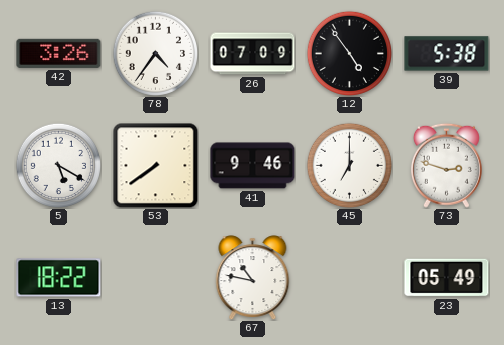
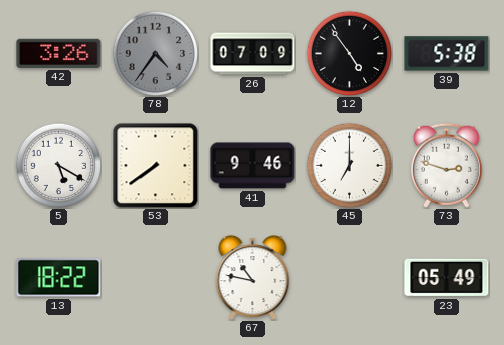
78 dial: white -> grey (155, 53)
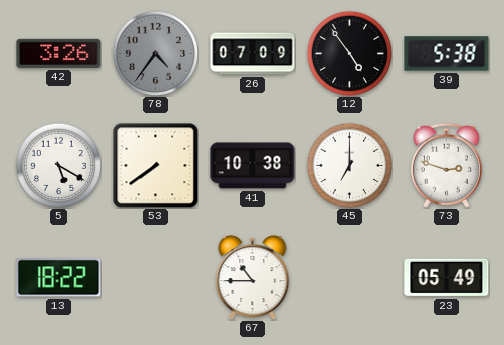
41: 9:46 -> 10:38 (253, 166)
67: 10:47 -> 10:45 (253, 278)
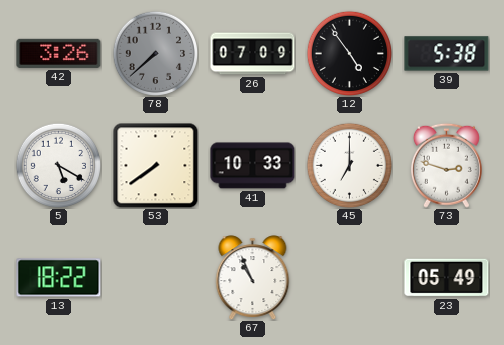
78: 4:36 -> 7:38 (155, 53)
41: 10:38 -> 10:33 (253, 166)
67: 10:45 -> 10:56 (253, 278)
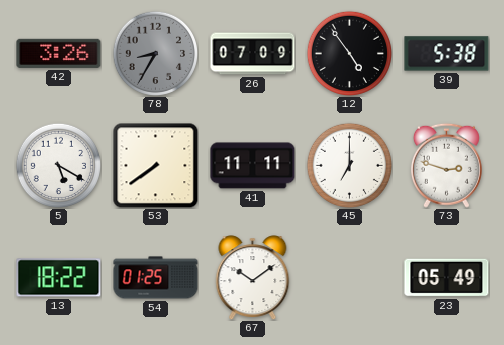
78: 7:38 -> 8:35 (155, 53)
41: 10:33 -> 11:11 (253, 166)
54: none -> 01:25 (156, 278)
67: 10:56 -> 10:09 (253, 278)
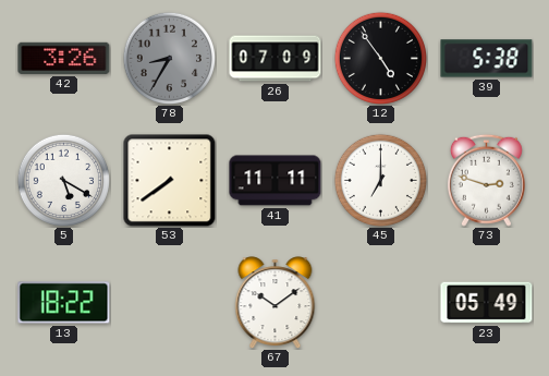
54: 01:25 -> none (156, 278)
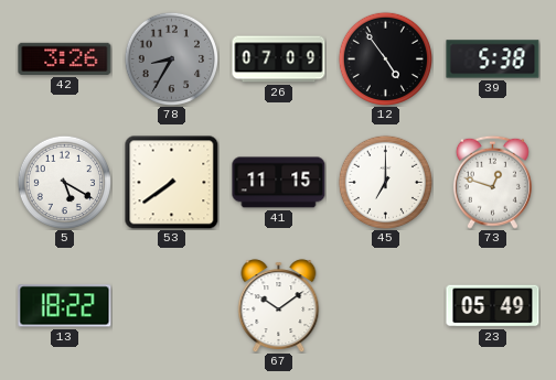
41: 11:11 -> 11:15 (279, 183)
73: 2:48 -> 12:48 (492, 182)
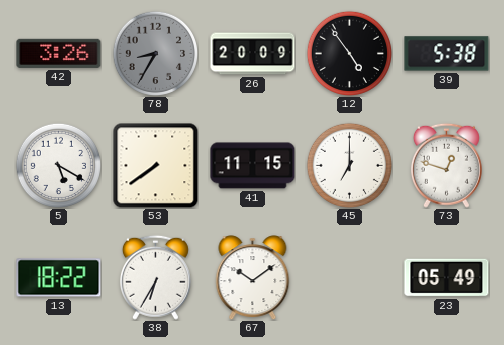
26: 07:09 -> 20:09 (253, 54)
38: none -> 6:35 (155, 277)
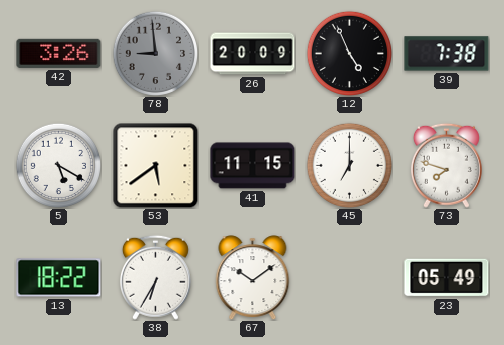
78: 8:35 -> 8:59 (155, 53)
12: 4:54 -> 4:56 (349, 53)
39: 5:38 -> 7:38 (447, 54)
53: 7:39 -> 5:39 (156, 166)
73: 12:48 -> 7:48 (446, 165)
